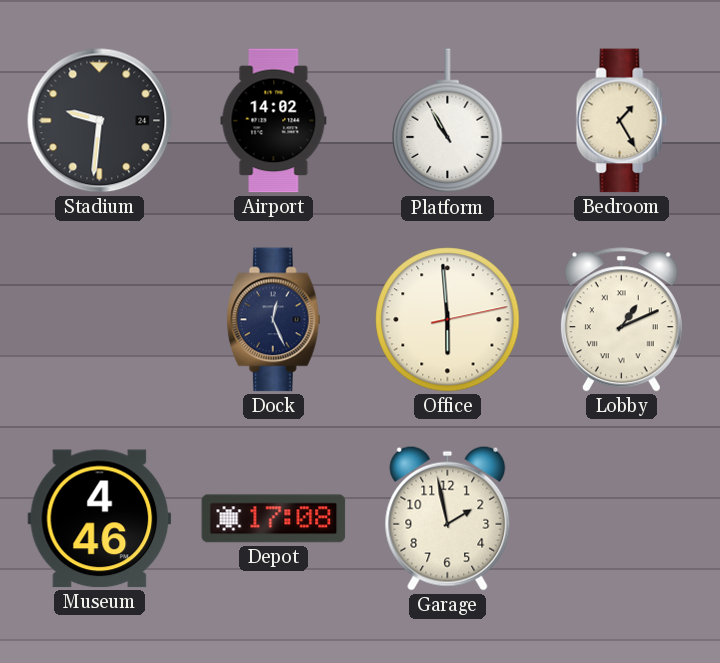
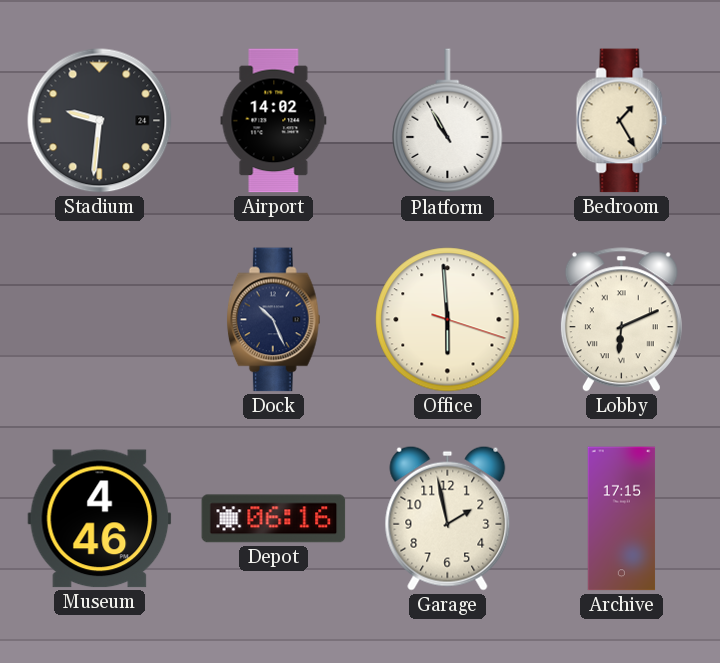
Dock: 12:26 -> 10:26 (273, 320)
Office: 5:59:13 -> 5:59:18 (448, 320)
Lobby: 1:11 -> 6:11 (621, 320)
Depot: 17:08 -> 06:16 (274, 519)
Archive: none -> 17:15 (622, 519)
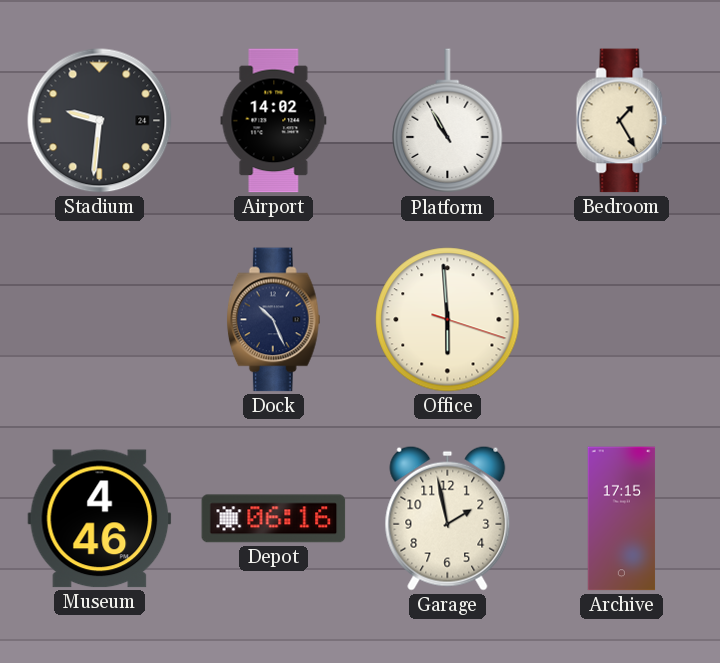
Lobby: 6:11 -> none (621, 320)
